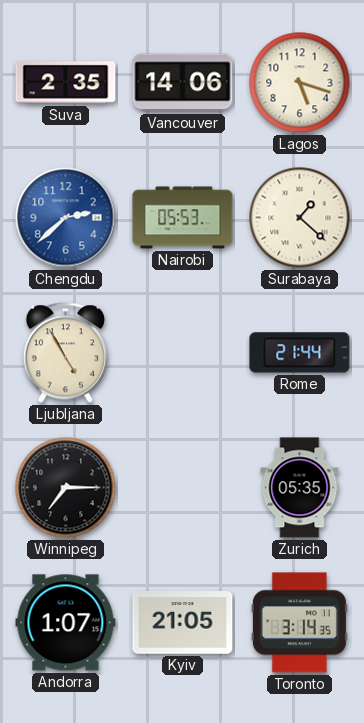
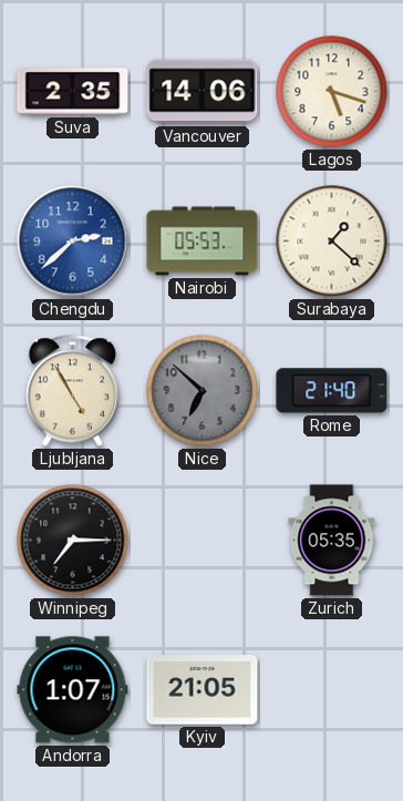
Nice: none -> 6:52 (203, 391)
Rome: 21:44 -> 21:40 (332, 391)
Toronto: 3:14 -> none (299, 623)
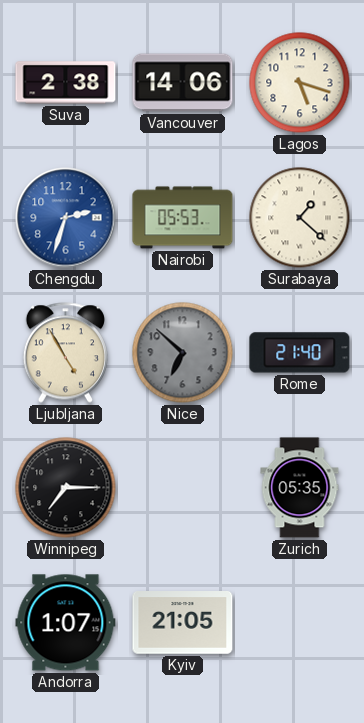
Suva: 2:35 -> 2:38 (66, 83)
Chengdu: 2:38 -> 2:33 (66, 218)
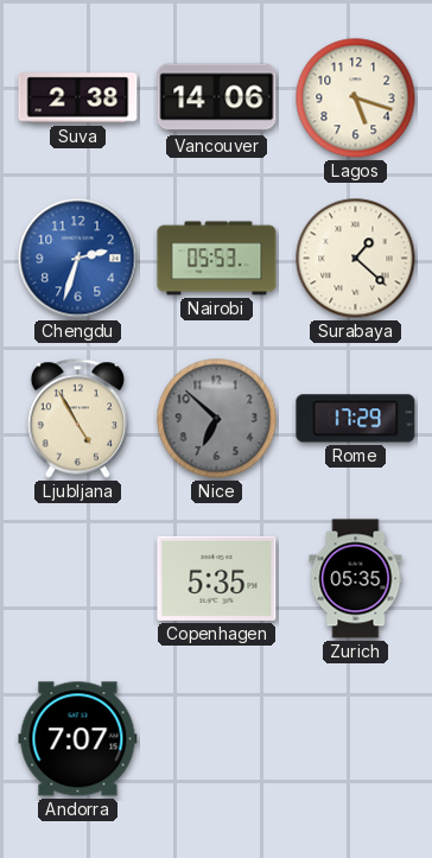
Rome: 21:40 -> 17:29 (356, 419)
Winnipeg: 7:15 -> none (66, 488)
Copenhagen: none -> 5:35 (217, 578)
Andorra: 1:07 -> 7:07 (78, 739)
Kyiv: 21:05 -> none (183, 623)
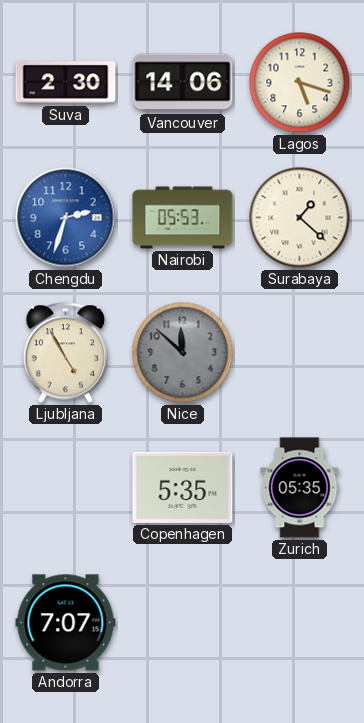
Suva: 2:38 -> 2:30 (66, 83)
Nice: 6:52 -> 11:52 (183, 353)
Rome: 17:29 -> none (356, 419)
